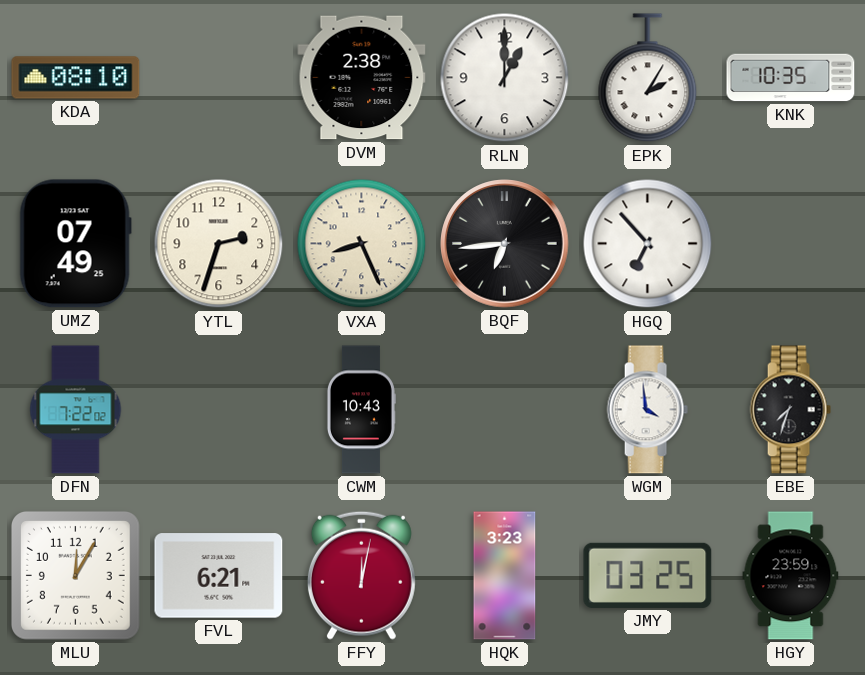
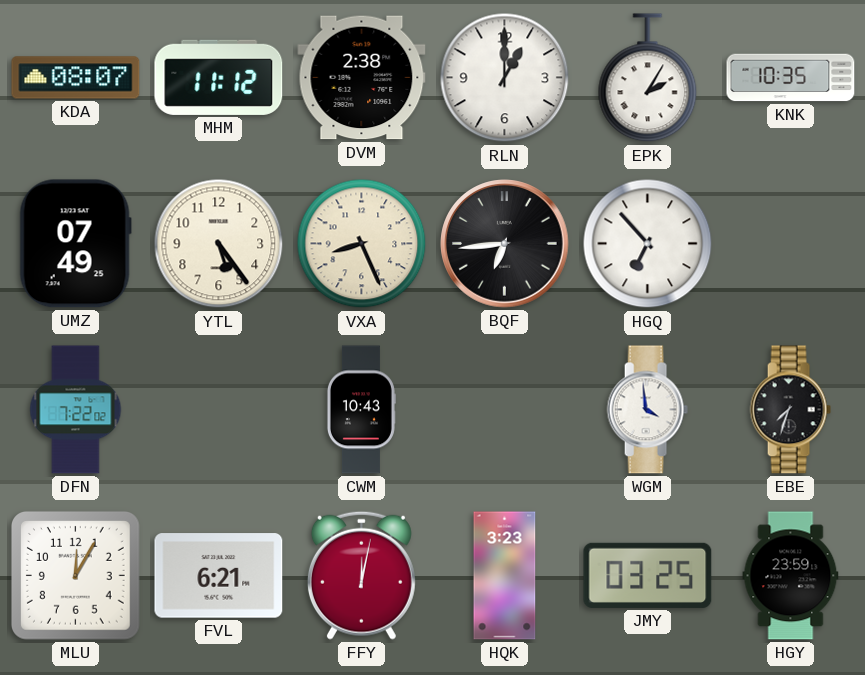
KDA: 08:10 -> 08:07 (76, 78)
MHM: none -> 11:12 (219, 77)
YTL: 2:33 -> 5:24 (219, 244)
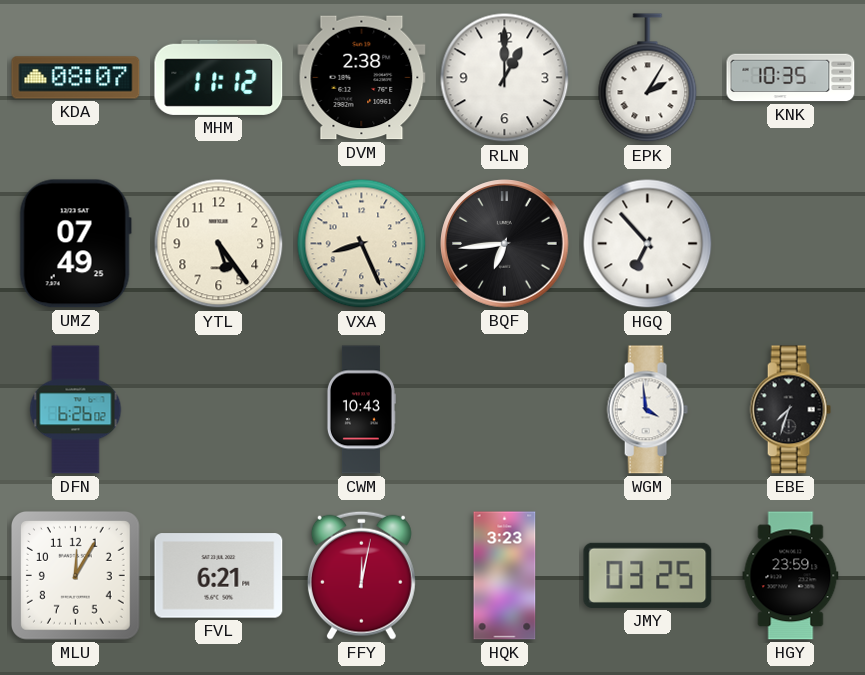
DFN: 7:22 -> 6:26 (76, 410)
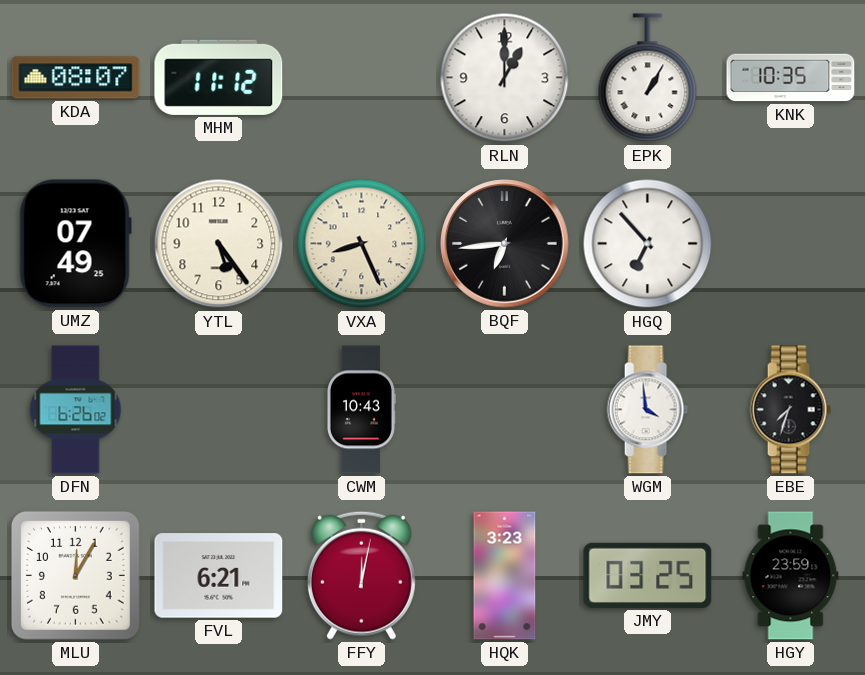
DVM: 2:38 -> none (362, 78)
EPK: 2:05 -> 1:05 (648, 78)
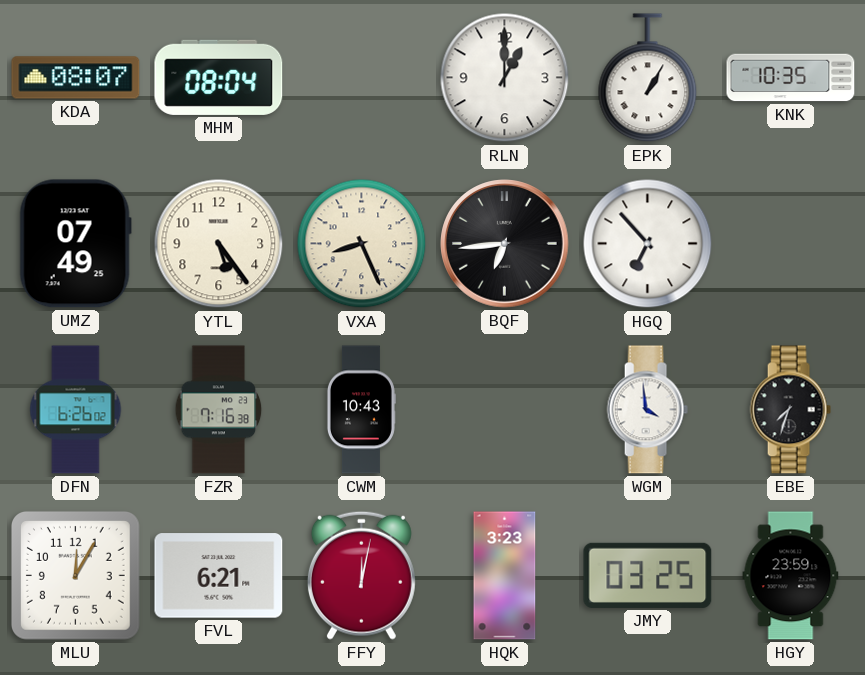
MHM: 11:12 -> 08:04 (219, 77)
FZR: none -> 7:16 (219, 410)
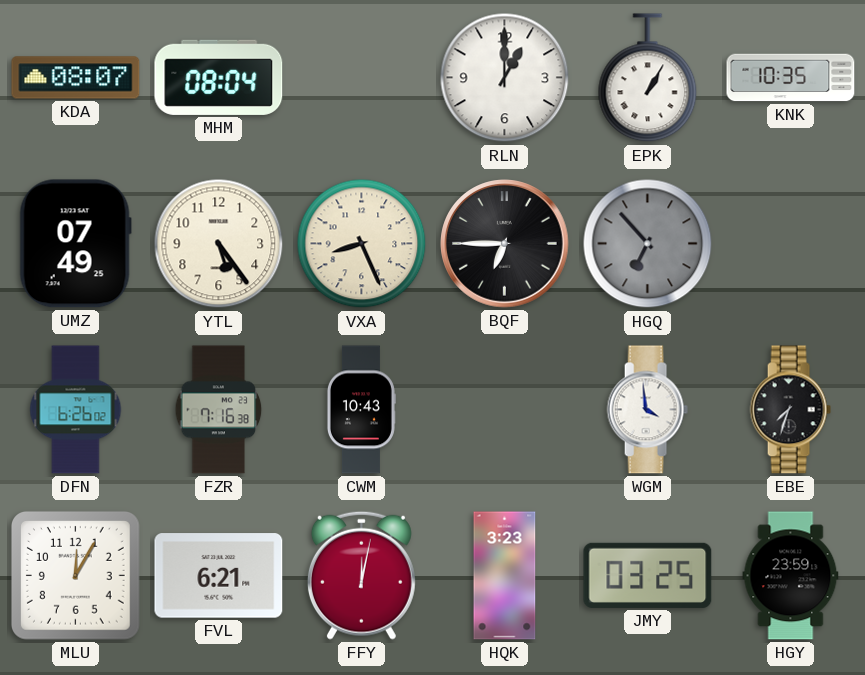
BQF: 6:44 -> 6:45 (505, 244)
HGQ dial: white -> grey (648, 244)
